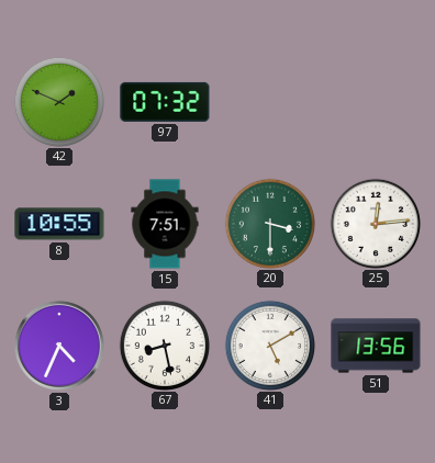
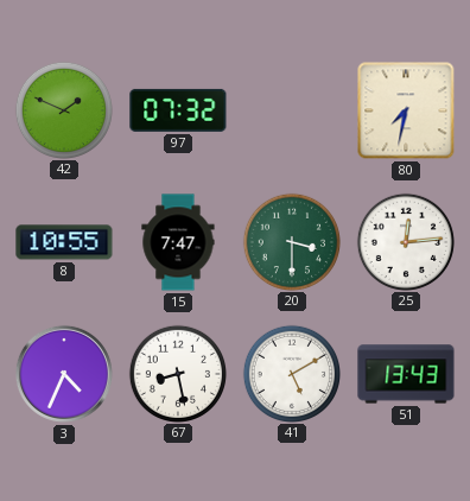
80: none -> 7:32 (406, 110)
15: 7:51 -> 7:47 (178, 242)
51: 13:56 -> 13:43 (406, 374)
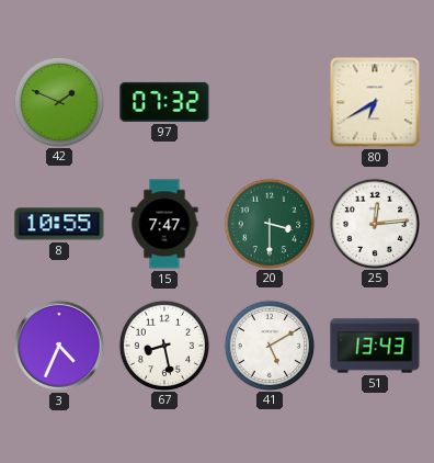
80: 7:32 -> 6:40 (375, 102)
